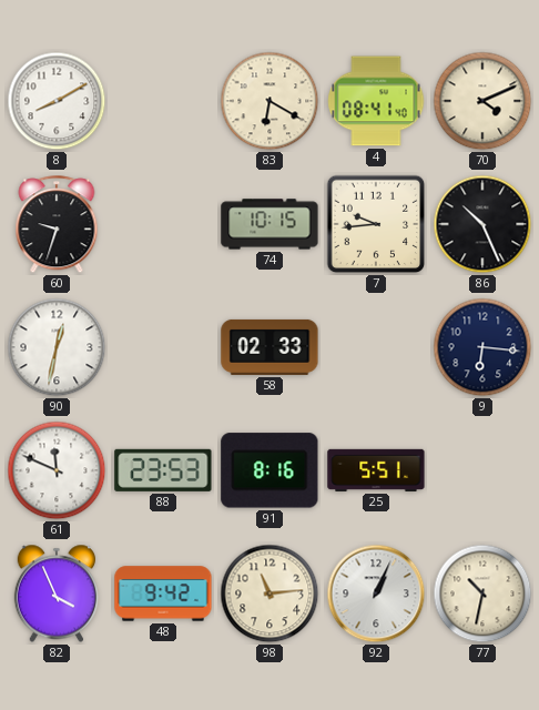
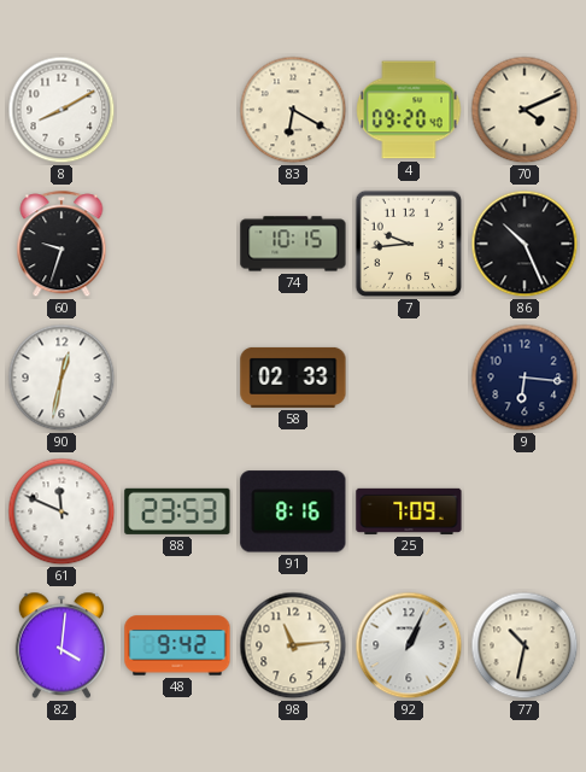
4: 08:41 -> 09:20 (409, 110)
25: 5:51 -> 7:09 (409, 511)
82: 3:56 -> 4:01 (60, 645)
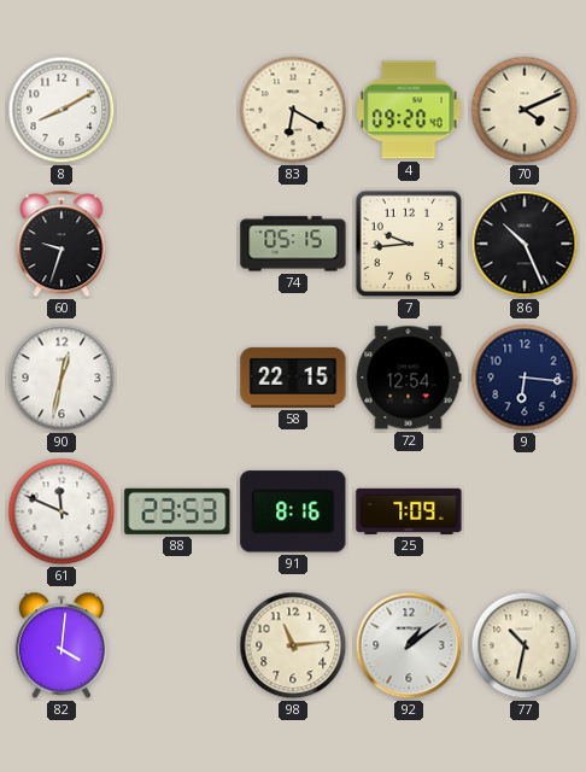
74: 10:15 -> 05:15 (293, 244)
58: 02:33 -> 22:15 (293, 378)
72: none -> 12:54 (409, 378)
48: 9:42 -> none (177, 645)
92: 1:04 -> 1:09 (409, 645)
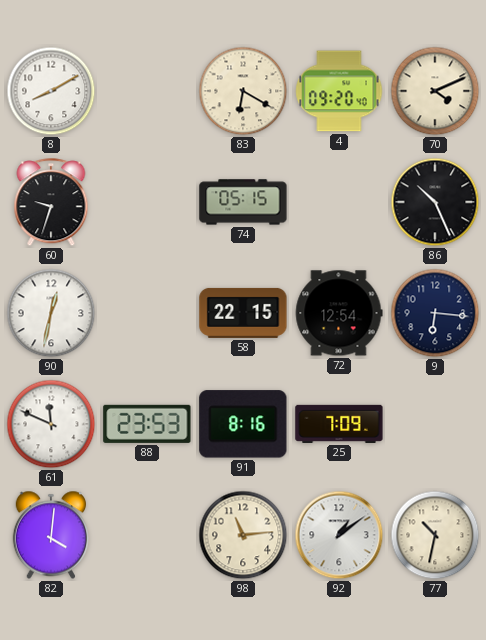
7: 9:44 -> none (409, 244)
